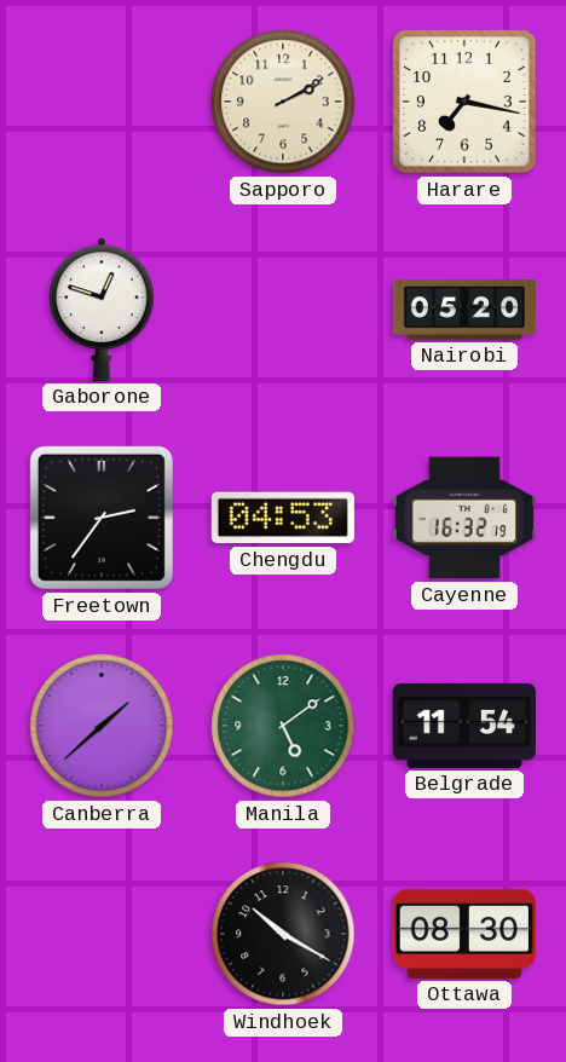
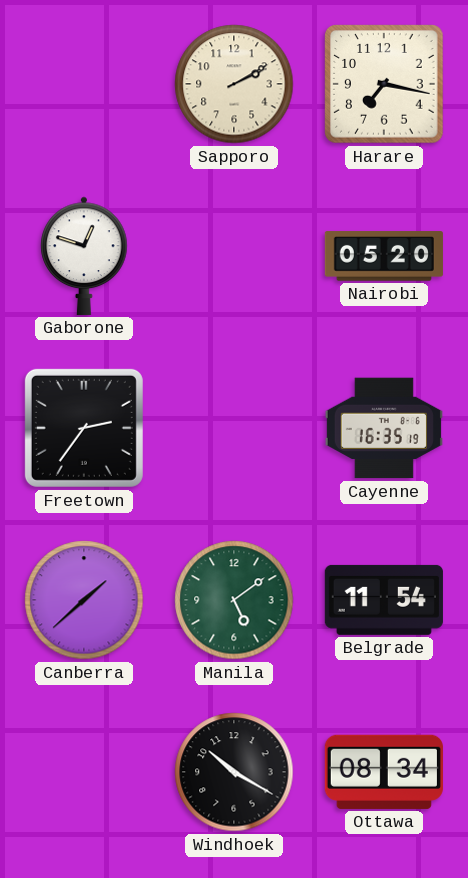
Chengdu: 04:53 -> none (283, 518)
Cayenne: 16:32 -> 16:35 (384, 428)
Ottawa: 08:30 -> 08:34 (384, 772)
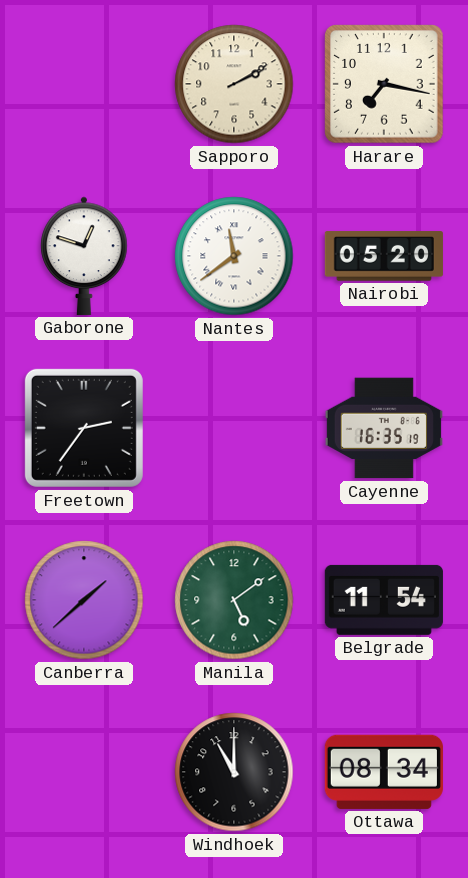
Nantes: none -> 11:39 (234, 256)
Windhoek: 10:20 -> 11:00 (234, 772)
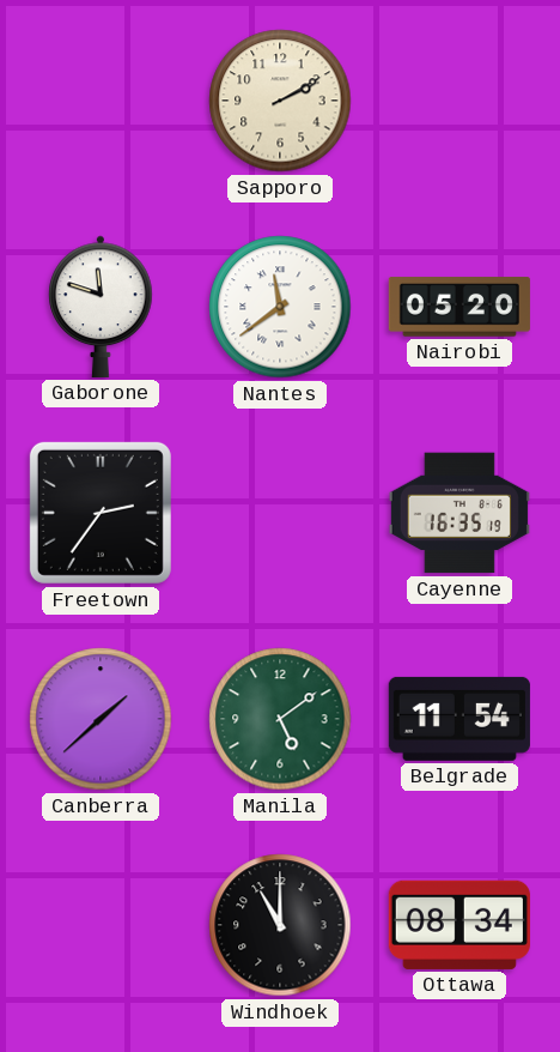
Harare: 7:17 -> none (384, 84)
Gaborone: 12:48 -> 11:48 (101, 307)
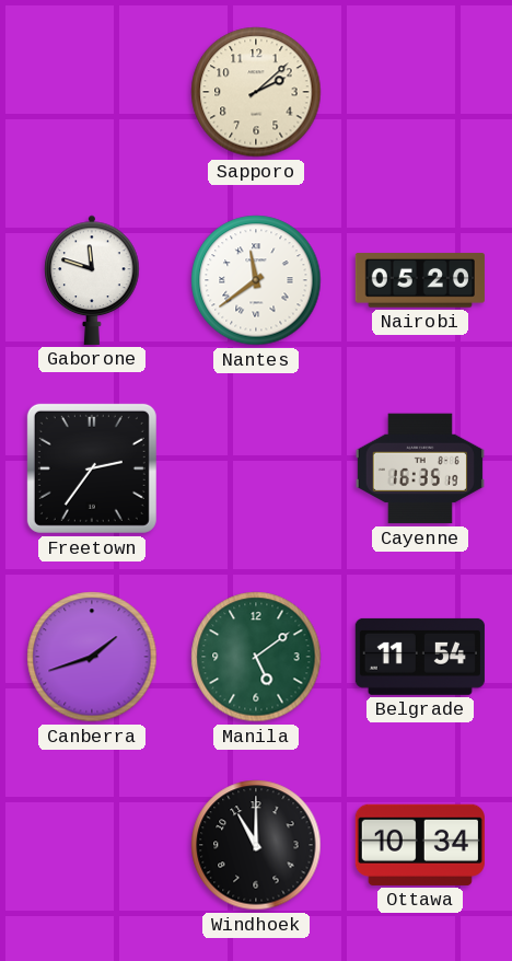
Sapporo: 2:10 -> 2:08 (256, 92)
Canberra: 1:38 -> 1:42 (92, 657)
Ottawa: 08:34 -> 10:34 (420, 845)
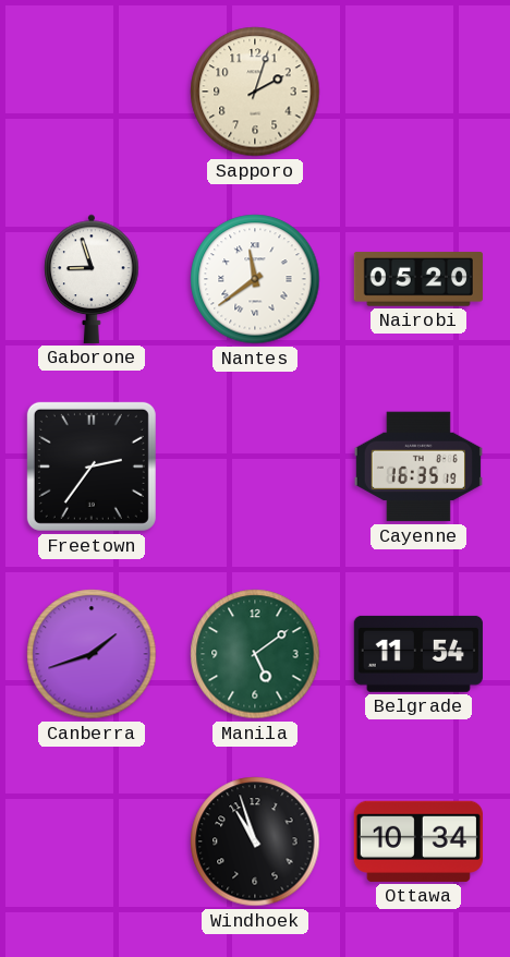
Sapporo: 2:08 -> 2:03 (255, 92)
Gaborone: 11:48 -> 8:57 (92, 279)
Windhoek: 11:00 -> 10:57 (255, 841)
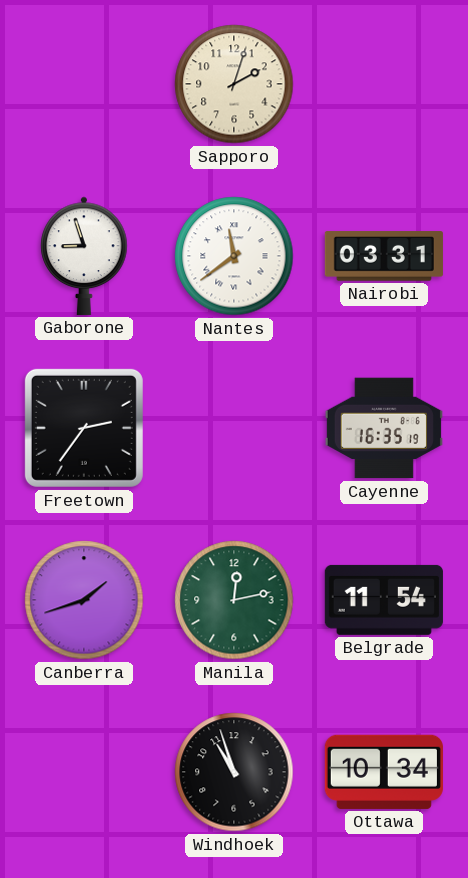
Nairobi: 05:20 -> 03:31 (384, 256)
Manila: 5:09 -> 12:13 (234, 600)
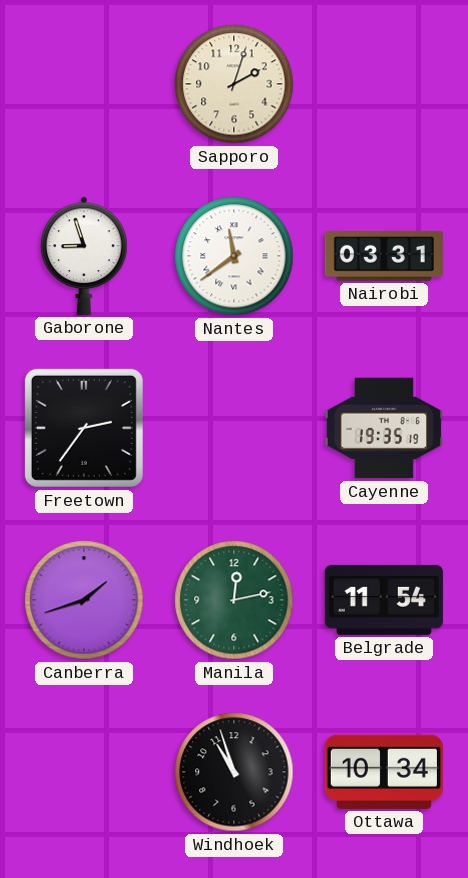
Cayenne: 16:35 -> 19:35 (384, 428)
